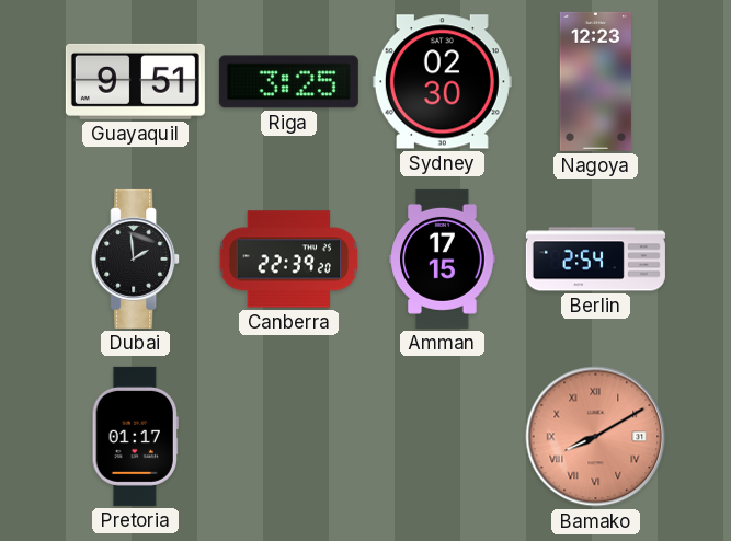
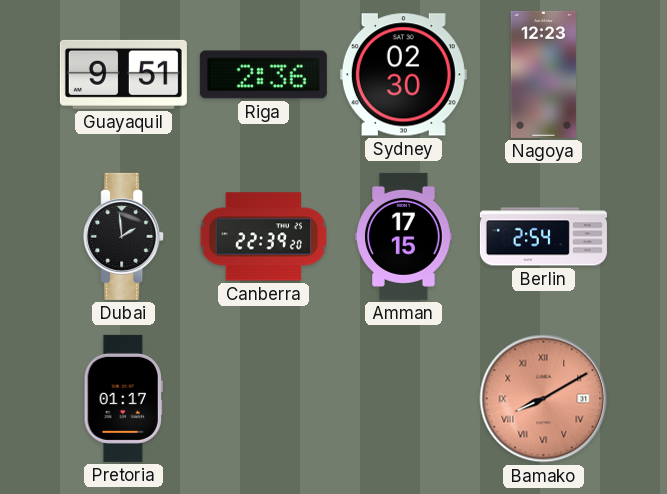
Riga: 3:25 -> 2:36 (263, 75)
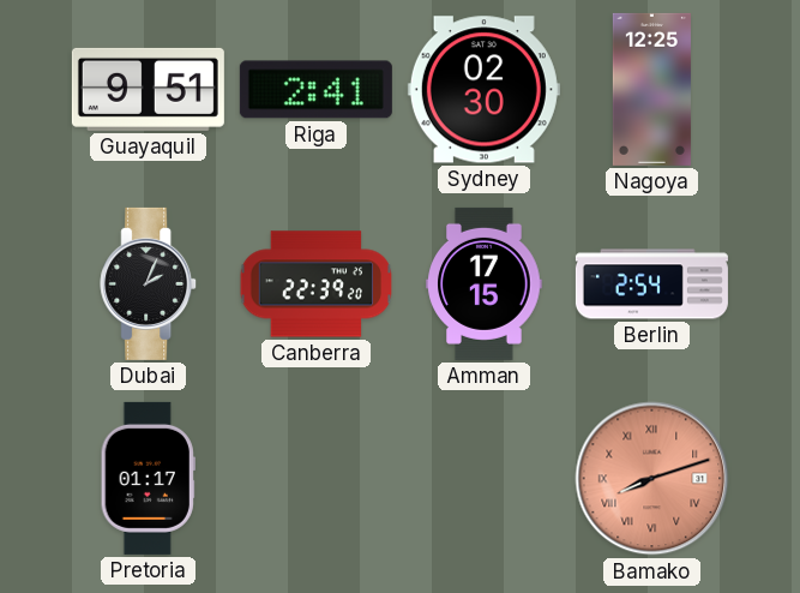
Riga: 2:36 -> 2:41 (315, 90)
Nagoya: 12:23 -> 12:25 (651, 89)
Dubai: 1:59 -> 2:04 (149, 283)
Bamako: 8:10 -> 8:12 (652, 479)
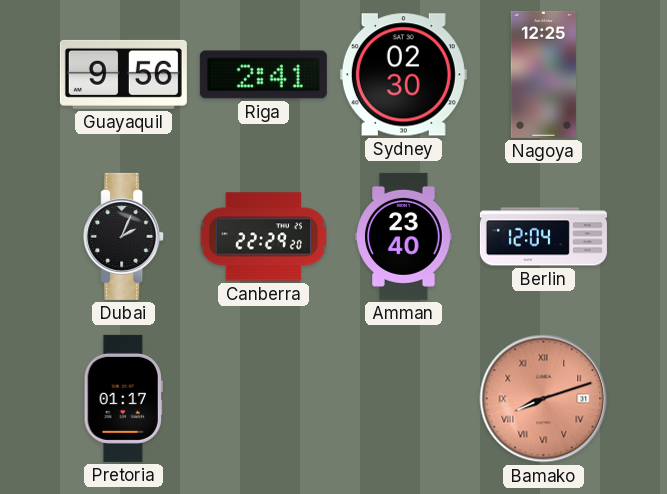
Guayaquil: 9:51 -> 9:56 (123, 74)
Canberra: 22:39 -> 22:29 (263, 237)
Amman: 17:15 -> 23:40 (404, 236)
Berlin: 2:54 -> 12:04 (543, 237)
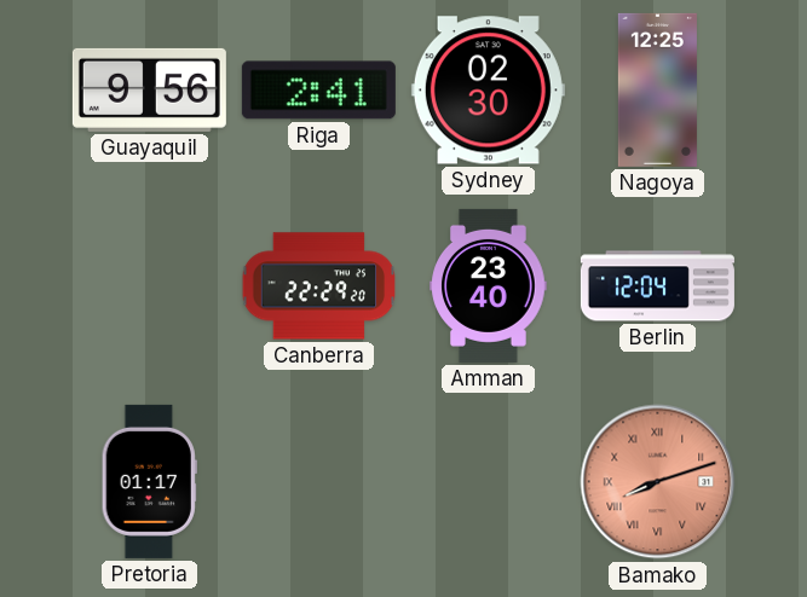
Dubai: 2:04 -> none (124, 236)
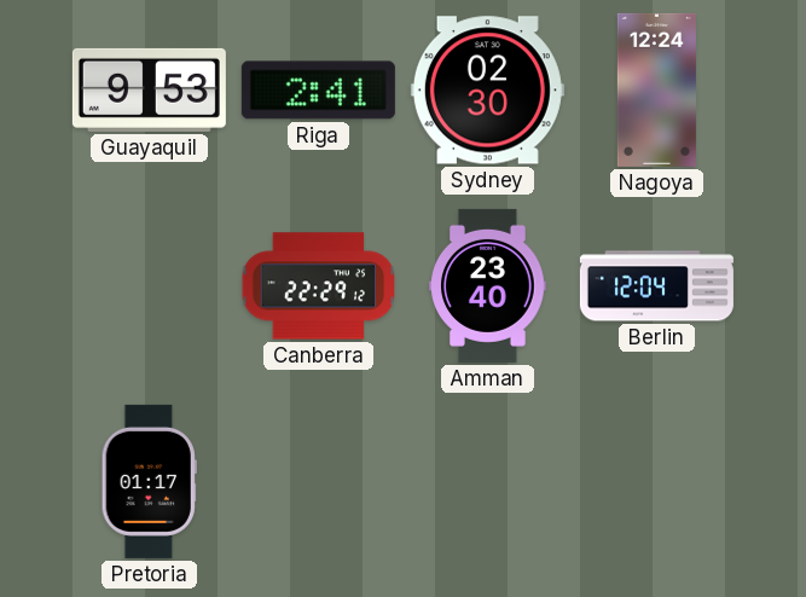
Guayaquil: 9:56 -> 9:53 (149, 89)
Nagoya: 12:25 -> 12:24 (656, 89)
Canberra: 22:29:20 -> 22:29:12 (318, 286)
Bamako: 8:12 -> none (658, 482)
